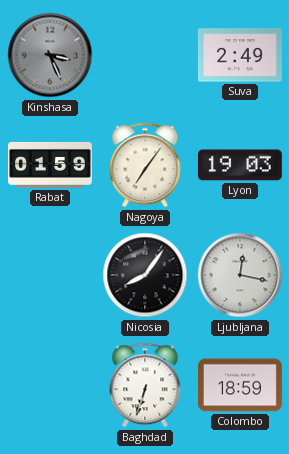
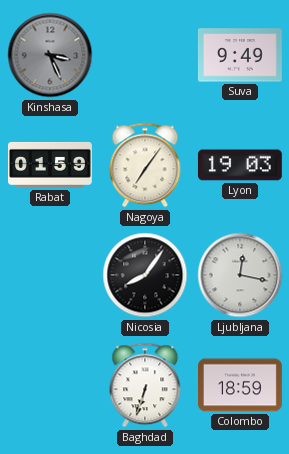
Suva: 2:49 -> 9:49 (240, 55)
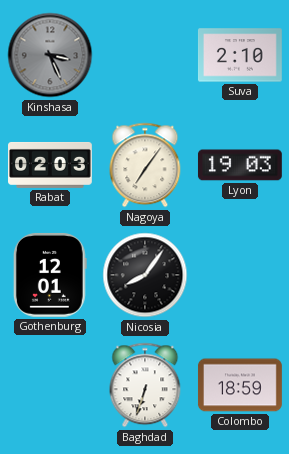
Suva: 9:49 -> 2:10 (240, 55)
Rabat: 01:59 -> 02:03 (51, 165)
Gothenburg: none -> 12:01 (50, 275)
Ljubljana: 12:17 -> none (240, 275)
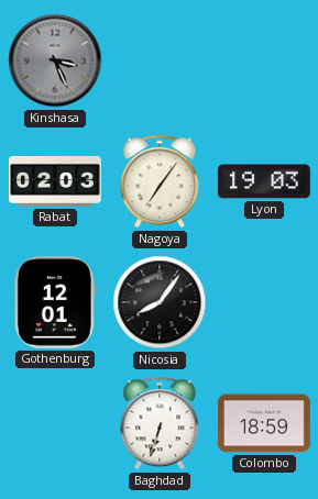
Suva: 2:10 -> none (240, 55)
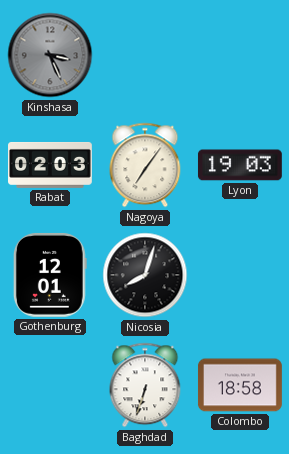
Nicosia: 8:06 -> 8:03 (145, 275)
Colombo: 18:59 -> 18:58 (240, 385)
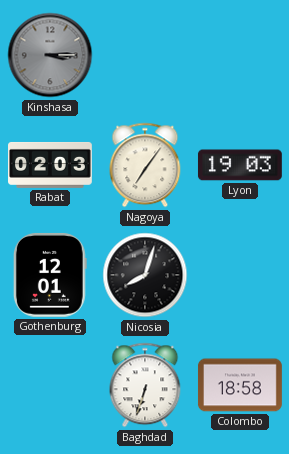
Kinshasa: 3:26 -> 3:15 (50, 55)
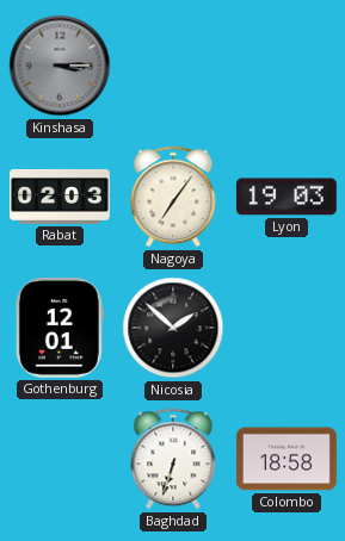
Nicosia: 8:03 -> 1:52 (173, 328)
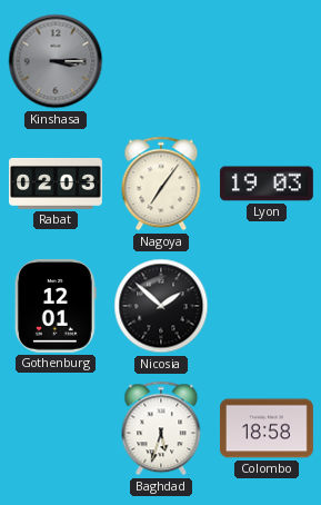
Baghdad: 6:33 -> 5:33 (161, 428)
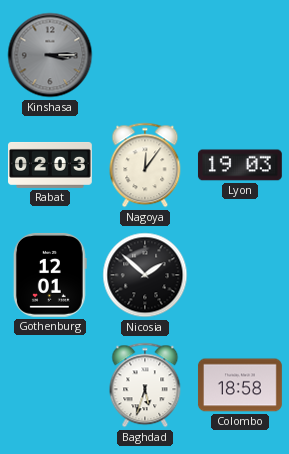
Nagoya: 7:06 -> 12:06 (145, 165)
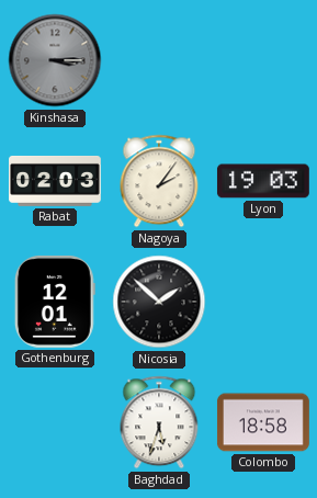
Nagoya: 12:06 -> 2:06 (159, 181)
